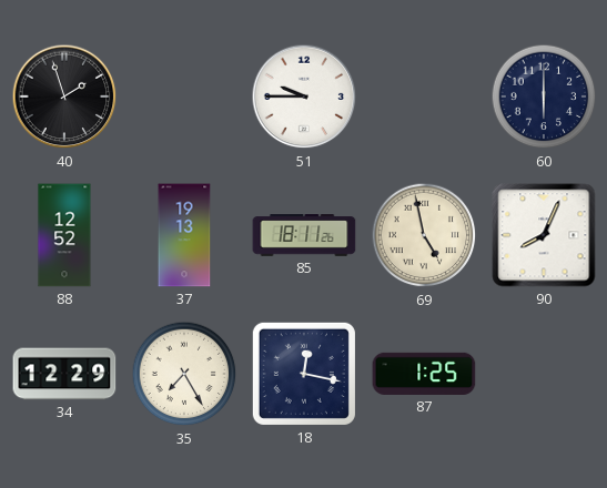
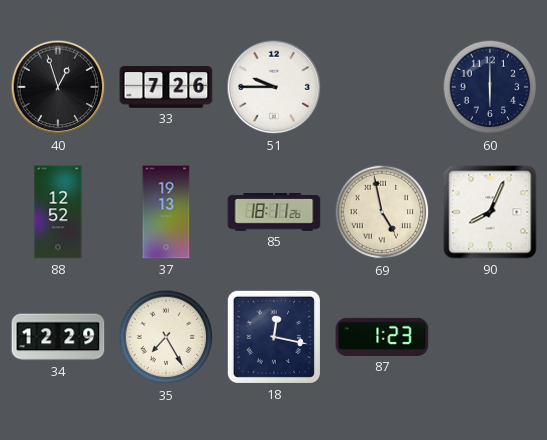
40: 1:57 -> 12:57 (58, 87)
33: none -> 7:26 (166, 88)
87: 1:25 -> 1:23 (382, 337)
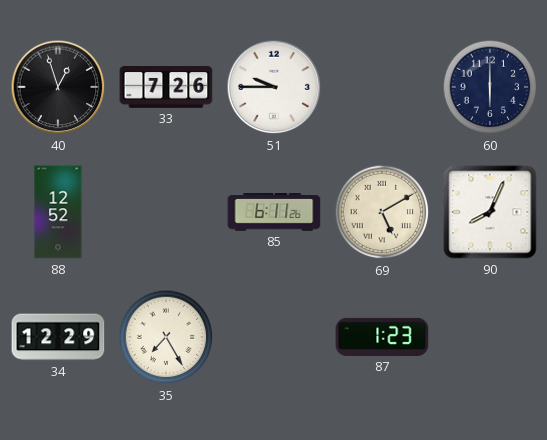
37: 19:13 -> none (166, 212)
85: 18:11 -> 6:11 (274, 212)
69: 4:58 -> 5:10 (382, 212)
18: 12:17 -> none (274, 337)
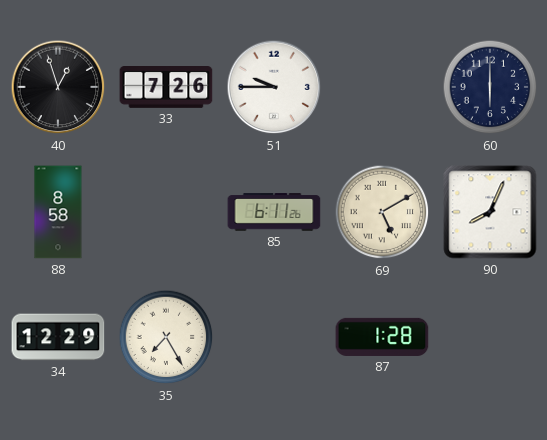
88: 12:52 -> 8:58 (58, 212)
87: 1:23 -> 1:28 (382, 337)
